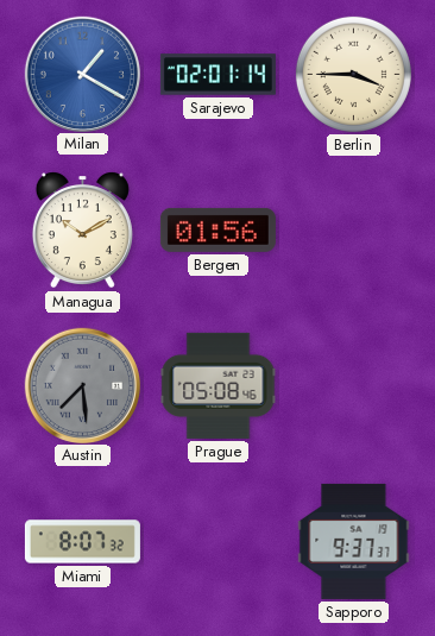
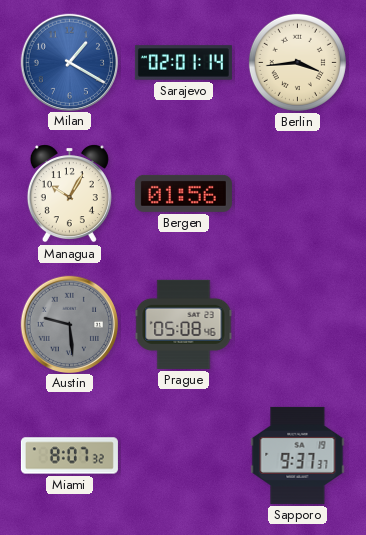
Berlin: 3:45 -> 3:44 (297, 62)
Managua: 10:10 -> 10:05 (69, 194)
Austin: 7:29 -> 9:29 (69, 324)
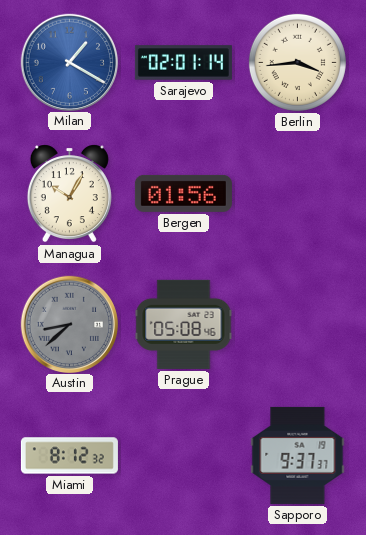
Austin: 9:29 -> 8:38 (69, 324)
Miami: 8:07 -> 8:12 (69, 456)
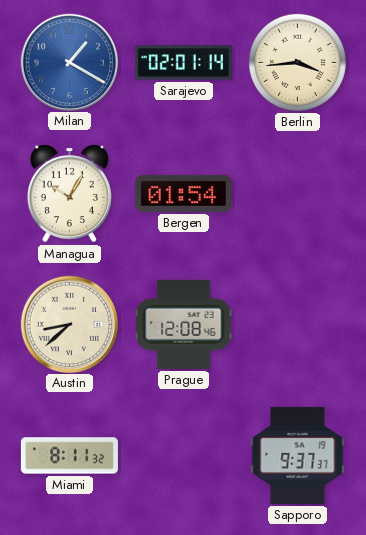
Bergen: 01:56 -> 01:54 (183, 193)
Austin dial: grey -> cream (69, 324)
Prague: 05:08 -> 12:08 (184, 324)
Miami: 8:12 -> 8:11 (69, 456)
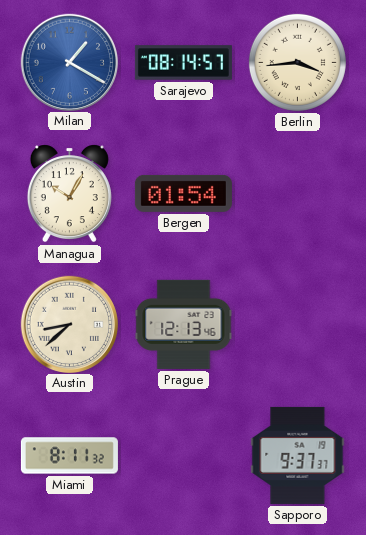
Sarajevo: 02:01 -> 08:14 (183, 63)
Prague: 12:08 -> 12:13 (184, 324)
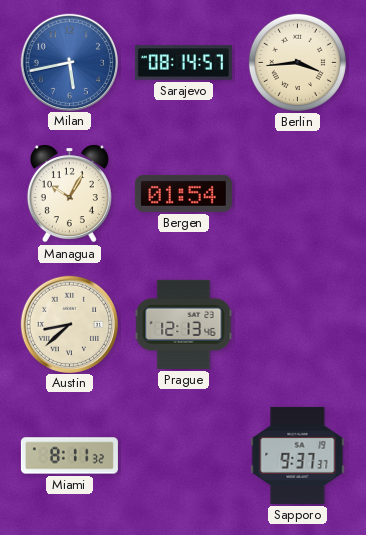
Milan: 1:20 -> 5:43 (69, 62)
